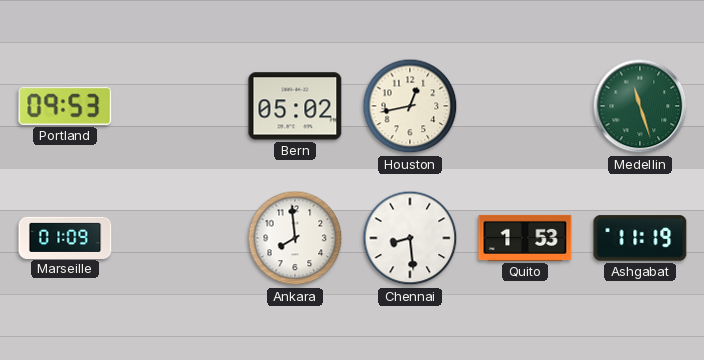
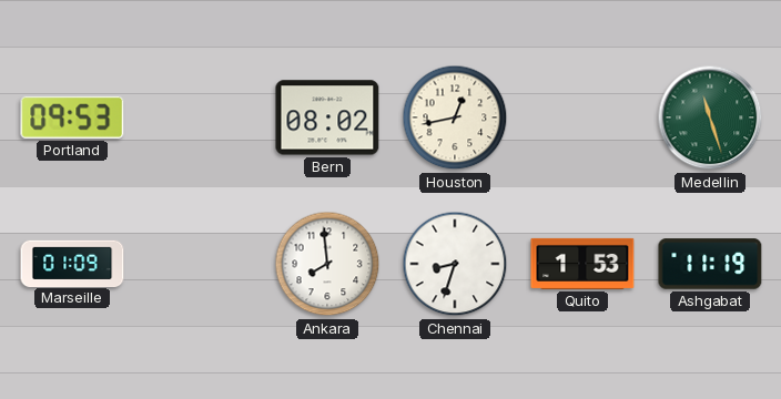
Bern: 05:02 -> 08:02 (327, 117)
Chennai: 8:29 -> 8:33 (455, 264)
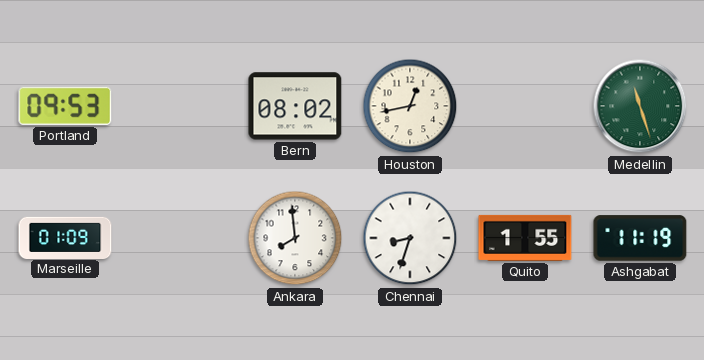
Quito: 1:53 -> 1:55 (525, 238)
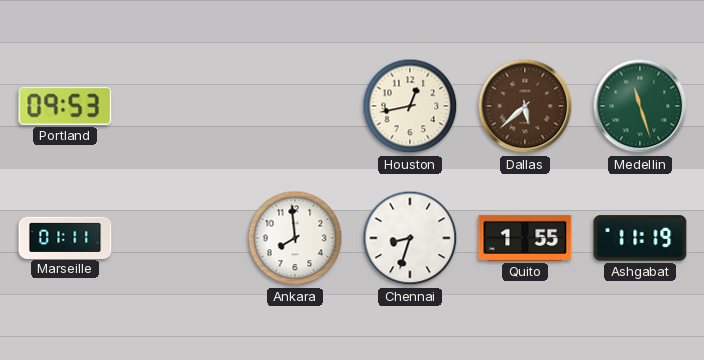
Bern: 08:02 -> none (295, 106)
Dallas: none -> 5:38 (525, 106)
Marseille: 01:09 -> 01:11 (65, 237)
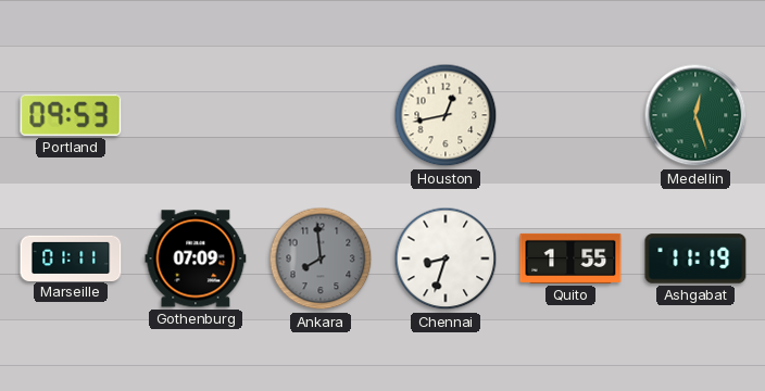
Dallas: 5:38 -> none (525, 106)
Medellin: 11:27 -> 12:27 (695, 115)
Gothenburg: none -> 07:09 (196, 258)
Ankara dial: white -> grey (321, 258)
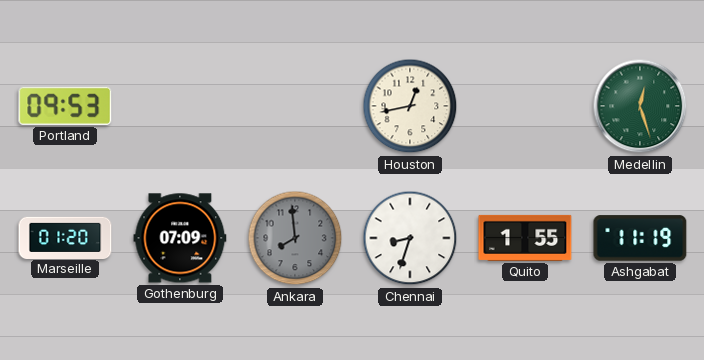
Marseille: 01:11 -> 01:20 (65, 237)
